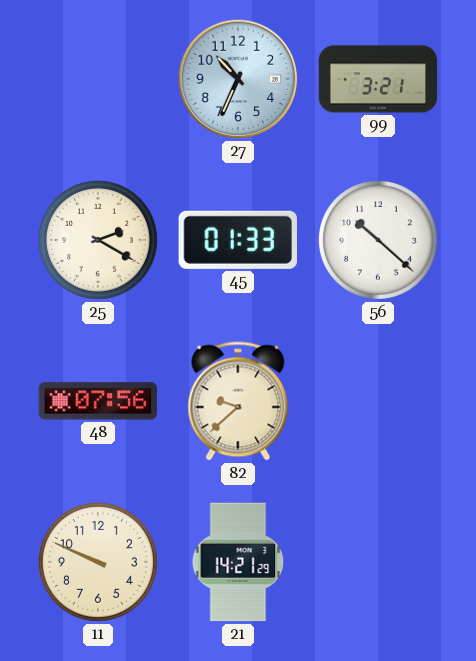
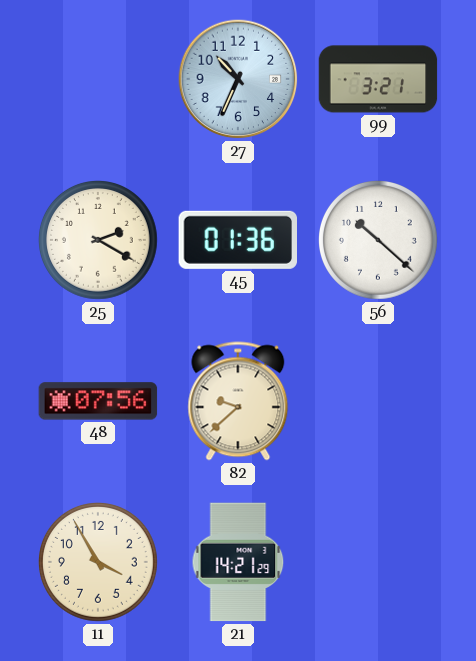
45: 01:33 -> 01:36 (238, 240)
11: 9:49 -> 3:55 (99, 563)
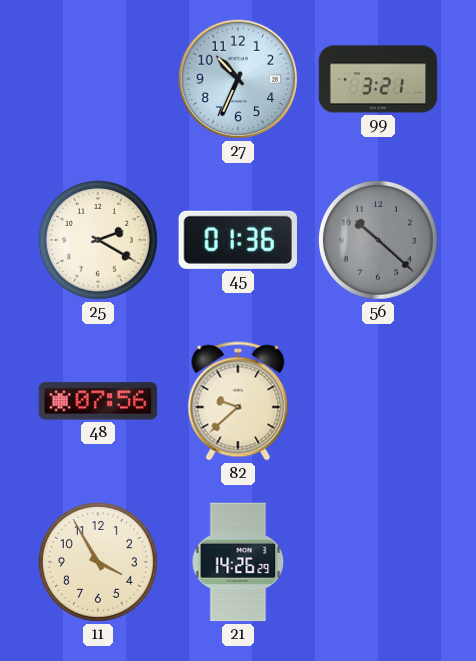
56 dial: white -> grey (379, 241)
21: 14:21 -> 14:26 (238, 562)
